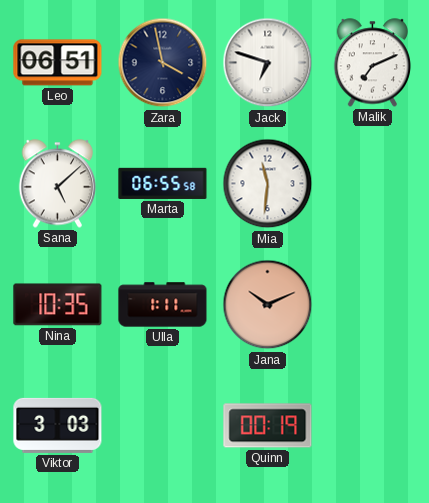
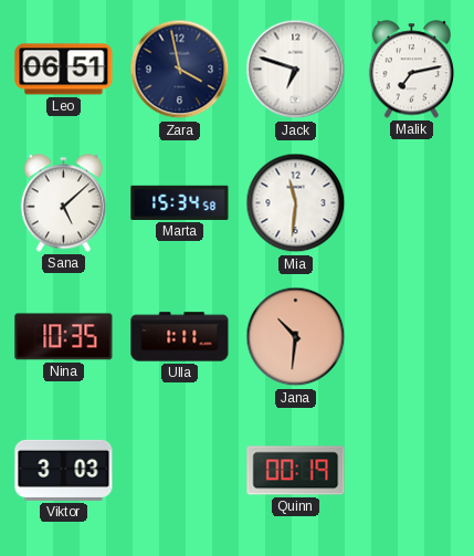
Malik: 7:11 -> 7:13 (412, 70)
Marta: 06:55 -> 15:34 (180, 202)
Jana: 10:11 -> 10:31 (296, 337)
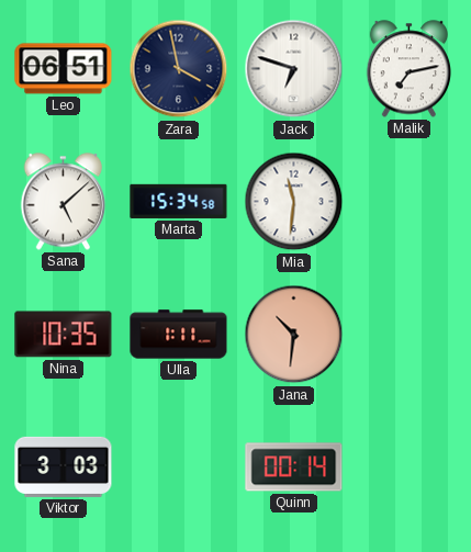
Quinn: 00:19 -> 00:14 (294, 467)
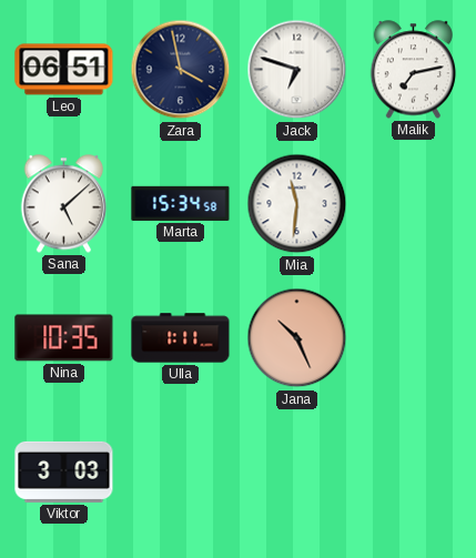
Jana: 10:31 -> 10:26 (297, 338)
Quinn: 00:14 -> none (294, 467)
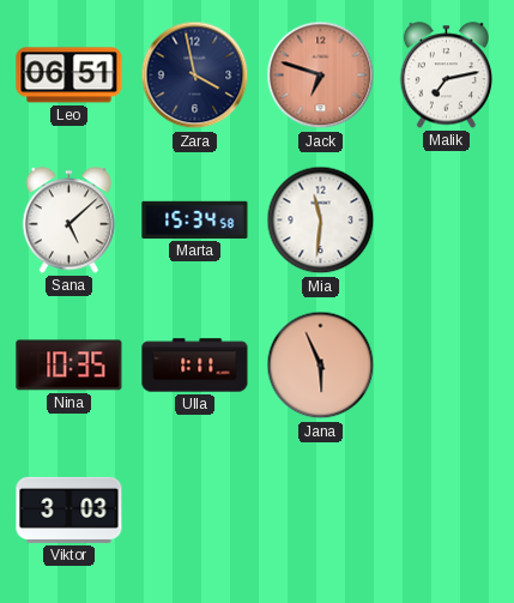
Jack dial: white -> salmon (321, 76)
Jana: 10:26 -> 5:56 (321, 366)
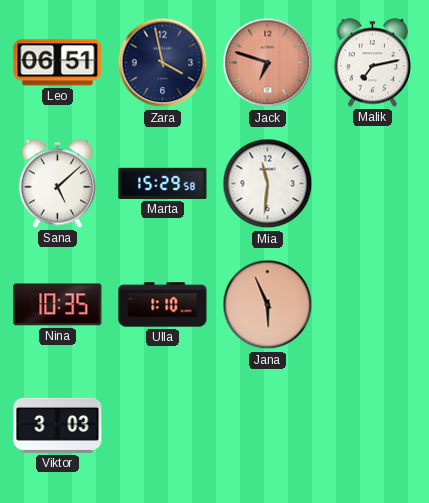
Marta: 15:34 -> 15:29 (163, 183)
Ulla: 1:11 -> 1:10 (163, 305)
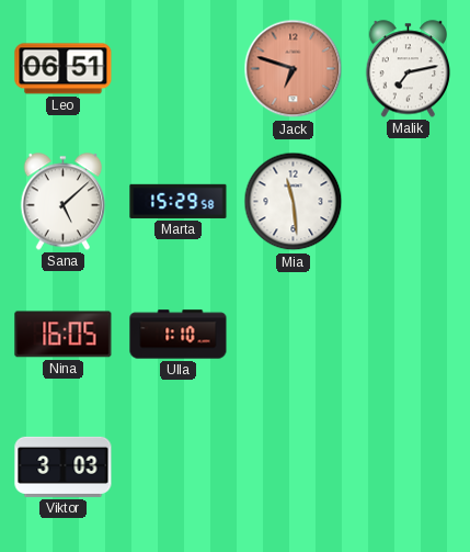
Zara: 3:58 -> none (163, 63)
Mia: 11:31 -> 11:29 (294, 202)
Nina: 10:35 -> 16:05 (64, 335)
Jana: 5:56 -> none (268, 305)
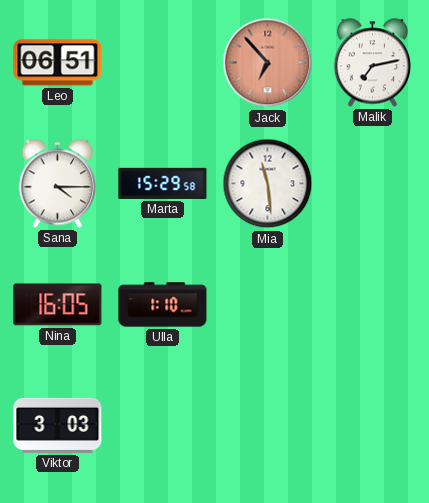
Jack: 6:48 -> 6:53 (268, 63)
Sana: 5:08 -> 4:15 (58, 184)
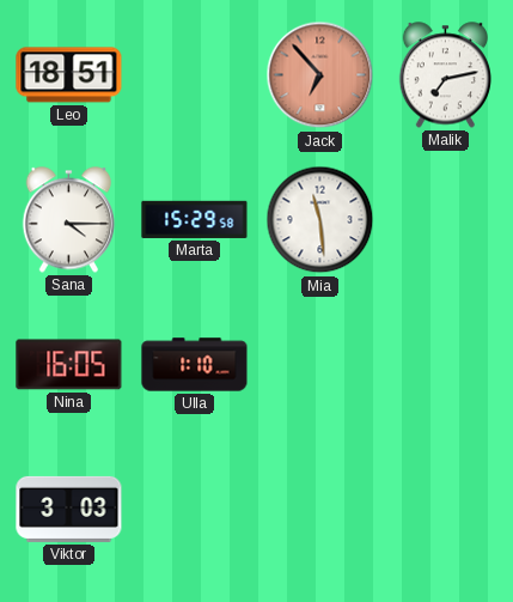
Leo: 06:51 -> 18:51 (69, 75)
